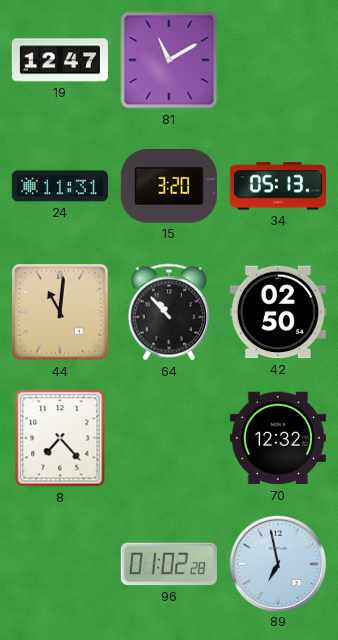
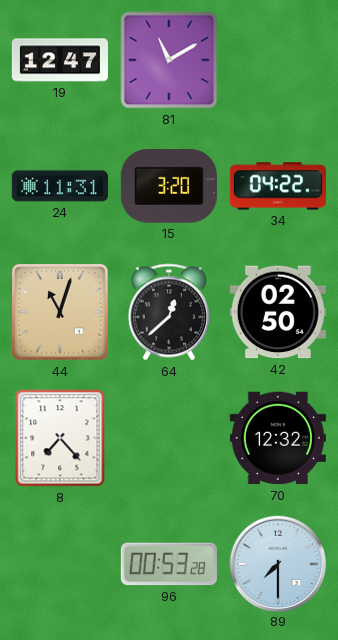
34: 05:13 -> 04:22 (278, 186)
44: 11:01 -> 11:03 (60, 312)
64: 10:53 -> 12:38 (168, 312)
96: 01:02 -> 00:53 (169, 564)
89: 6:58 -> 7:30 (277, 563)
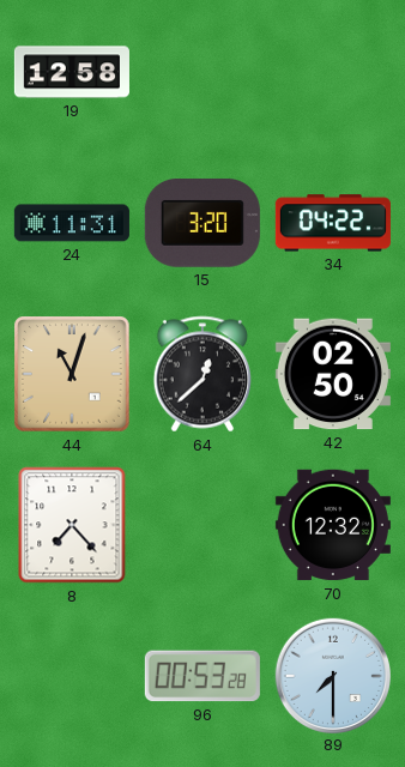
19: 12:47 -> 12:58 (72, 72)
81: 11:10 -> none (169, 60)
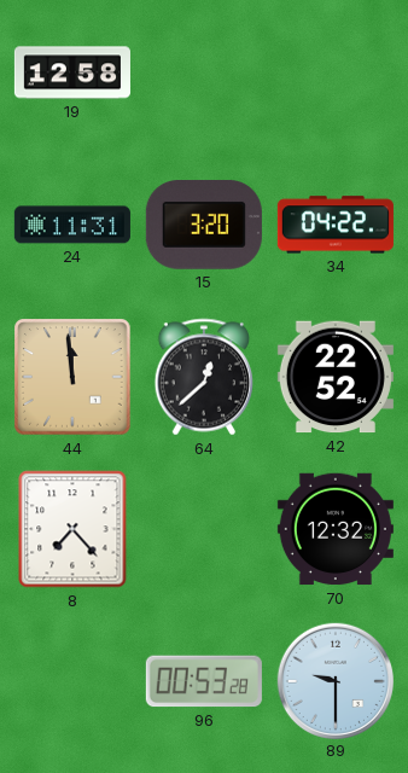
44: 11:03 -> 11:59 (72, 377)
42: 02:50 -> 22:52 (336, 377)
89: 7:30 -> 9:30 (334, 680)
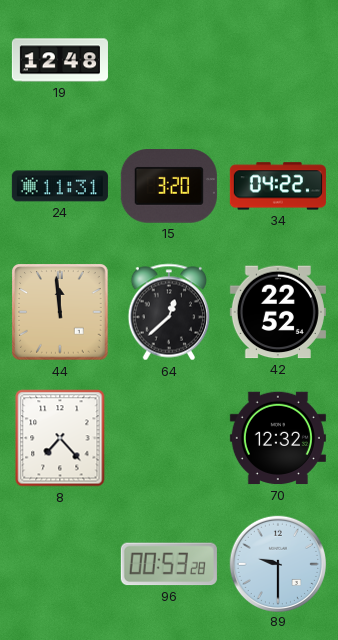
19: 12:58 -> 12:48 (60, 60)
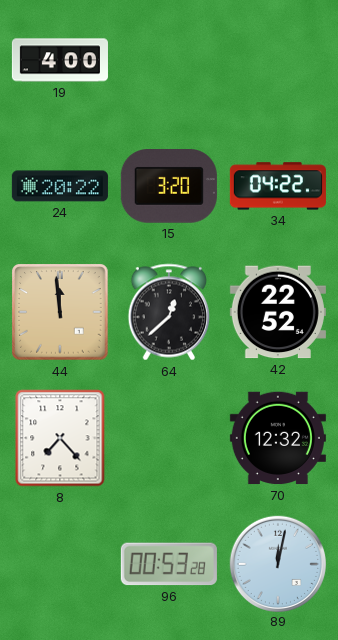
19: 12:48 -> 4:00 (60, 60)
24: 11:31 -> 20:22 (60, 186)
89: 9:30 -> 12:02 (277, 563)
